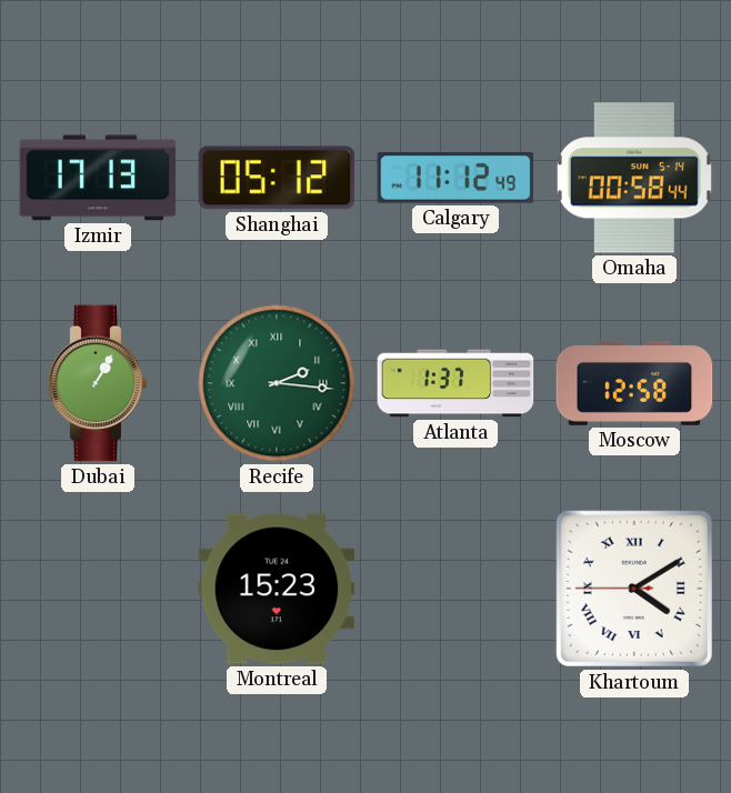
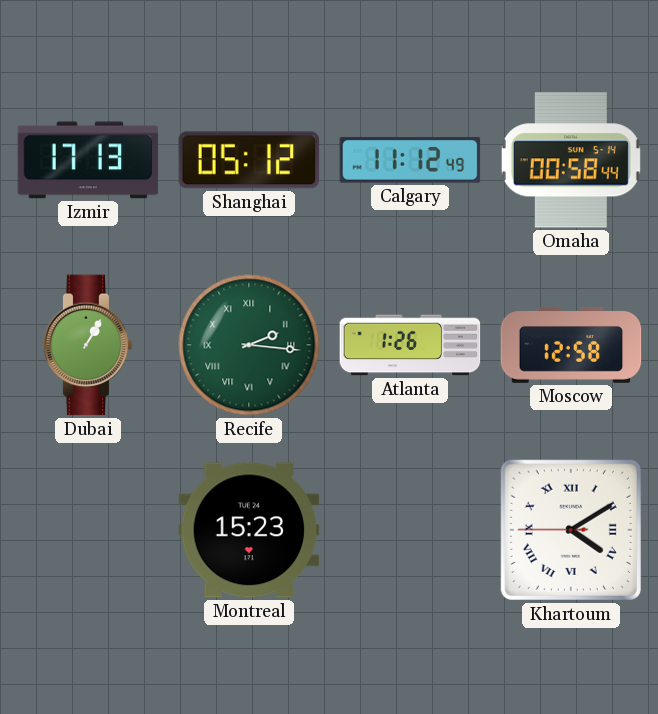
Atlanta: 1:37 -> 1:26 (410, 345)
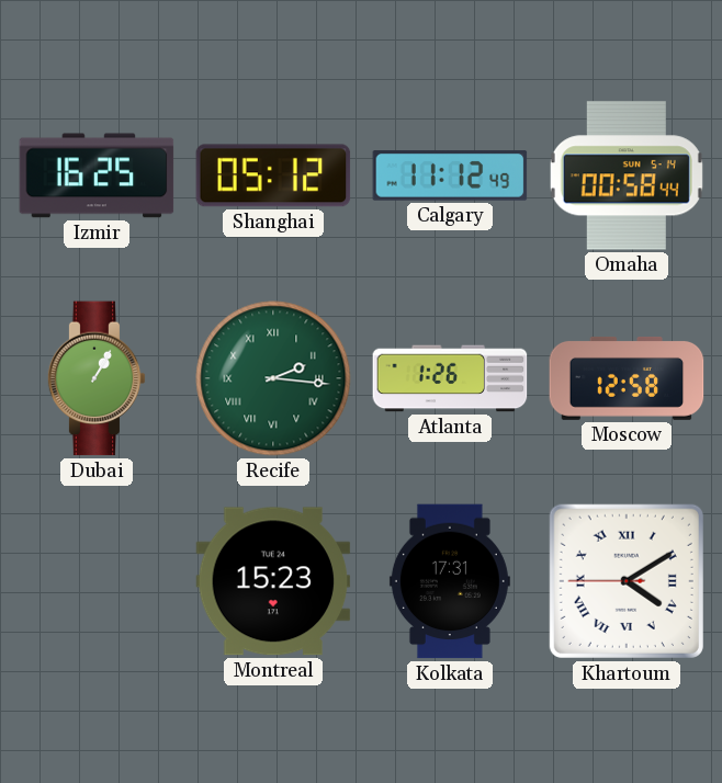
Izmir: 17:13 -> 16:25 (97, 175)
Kolkata: none -> 17:31 (450, 581)
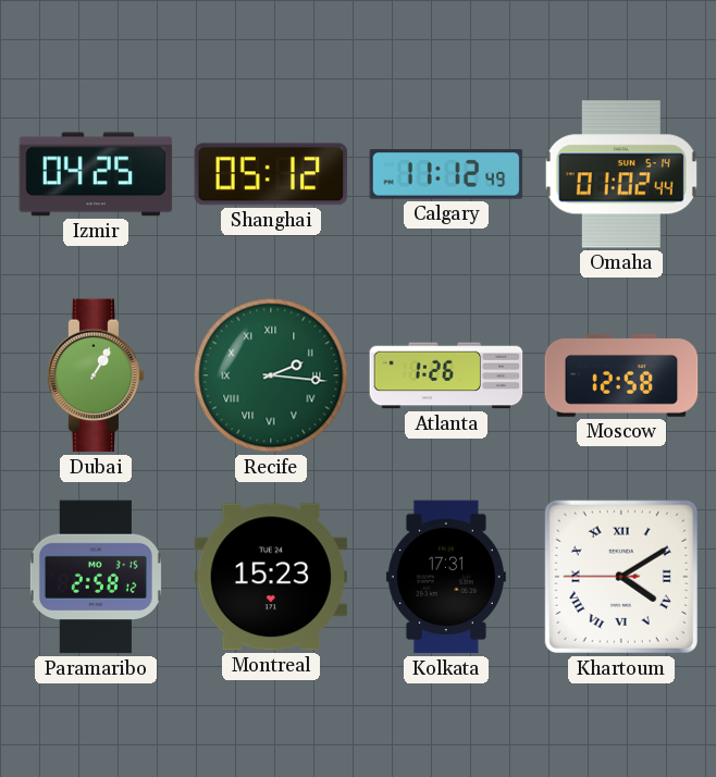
Izmir: 16:25 -> 04:25 (96, 174)
Omaha: 00:58 -> 01:02 (621, 174)
Paramaribo: none -> 2:58 (96, 577)
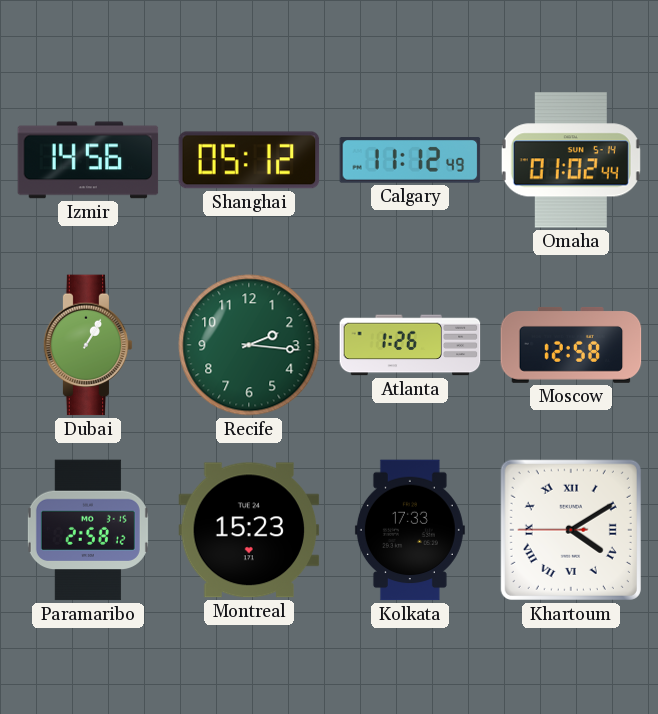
Izmir: 04:25 -> 14:56 (88, 160)
Recife numerals: Roman -> Arabic (249, 345)
Kolkata: 17:31 -> 17:33 (410, 530)
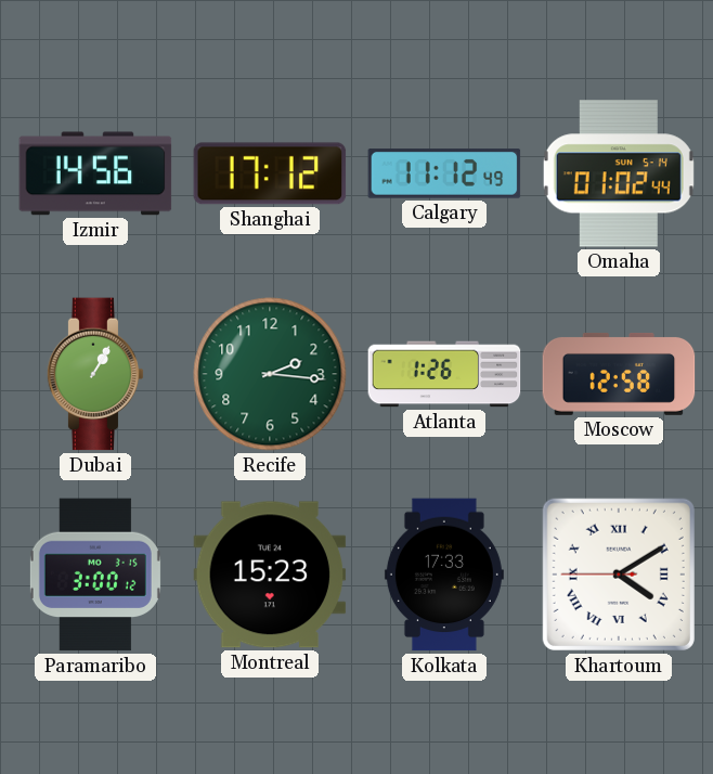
Shanghai: 05:12 -> 17:12 (270, 173)
Paramaribo: 2:58 -> 3:00 (95, 575)
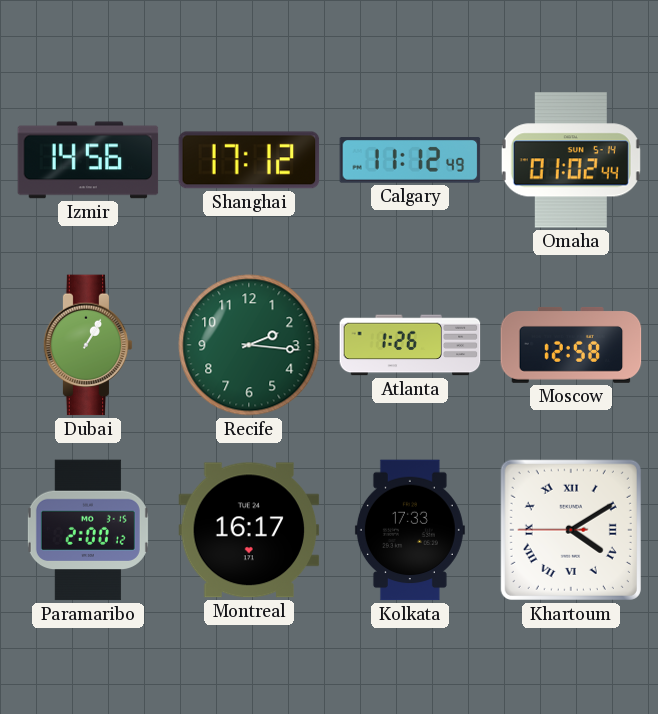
Paramaribo: 3:00 -> 2:00 (88, 530)
Montreal: 15:23 -> 16:17 (249, 530)
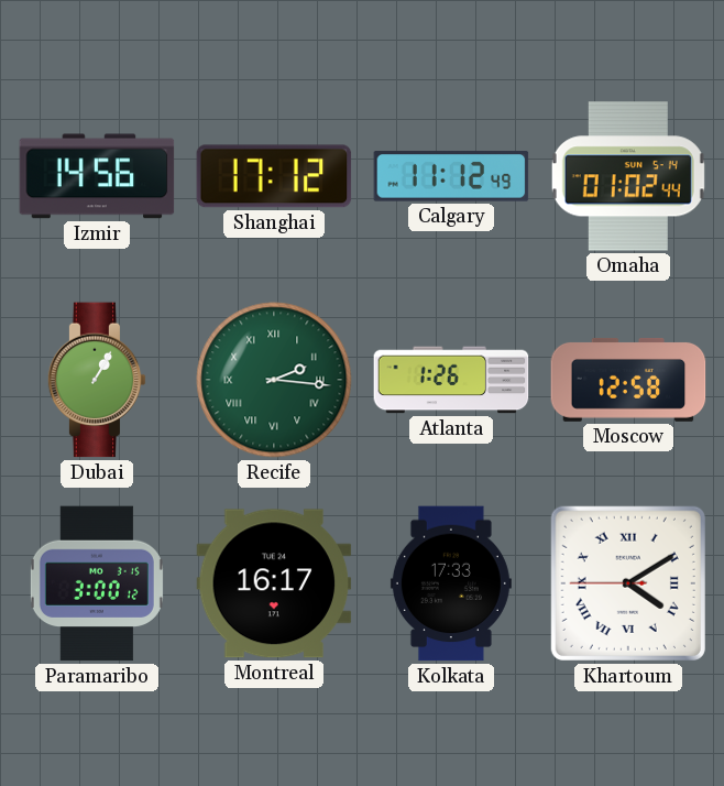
Recife numerals: Arabic -> Roman (274, 380)
Paramaribo: 2:00 -> 3:00 (97, 583)
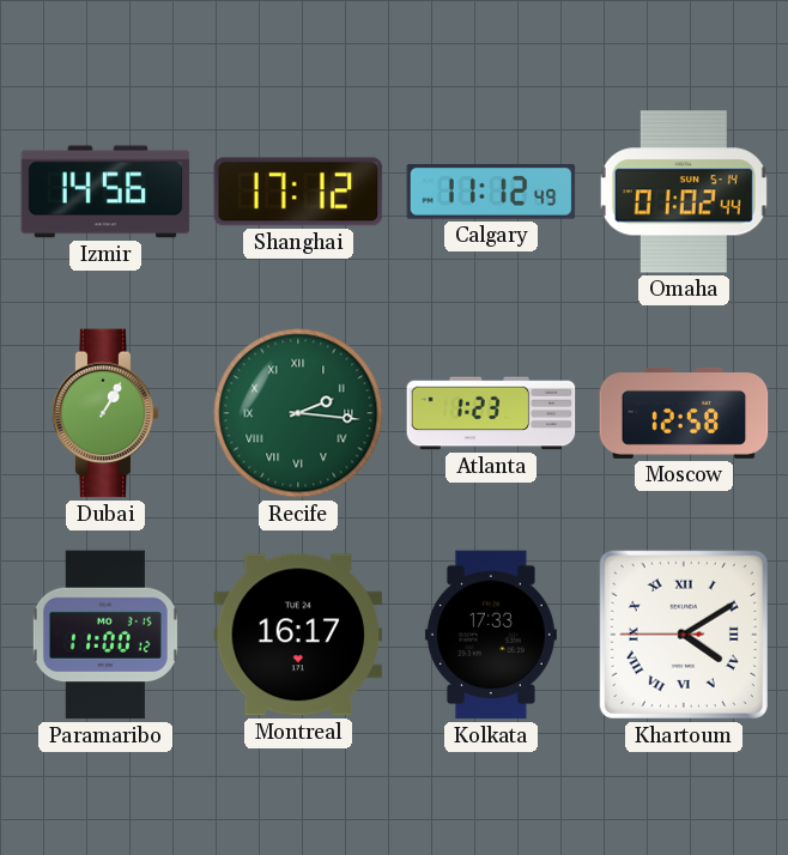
Atlanta: 1:26 -> 1:23 (491, 413)
Paramaribo: 3:00 -> 11:00 (105, 635)
